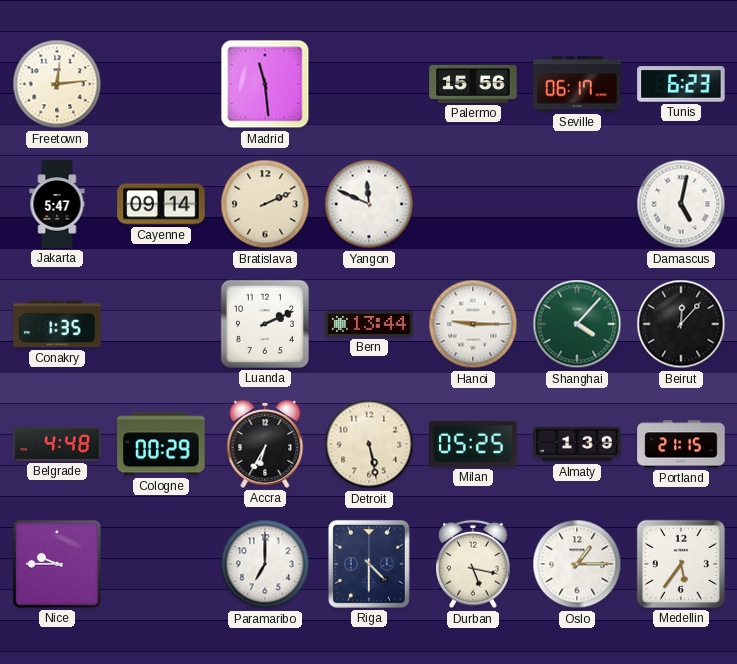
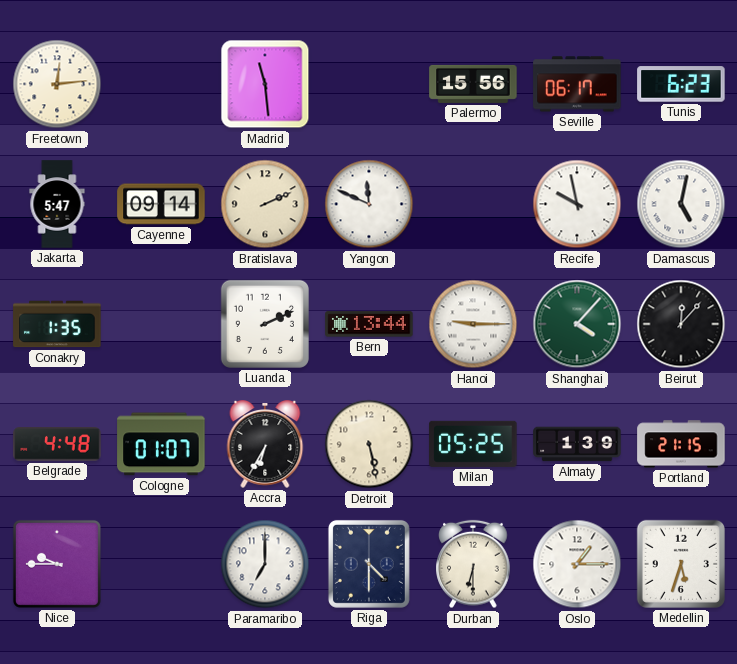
Recife: none -> 9:58 (577, 204)
Cologne: 00:29 -> 01:07 (161, 444)
Durban: 5:17 -> 6:30 (473, 564)
Medellin: 5:36 -> 5:33 (681, 564)
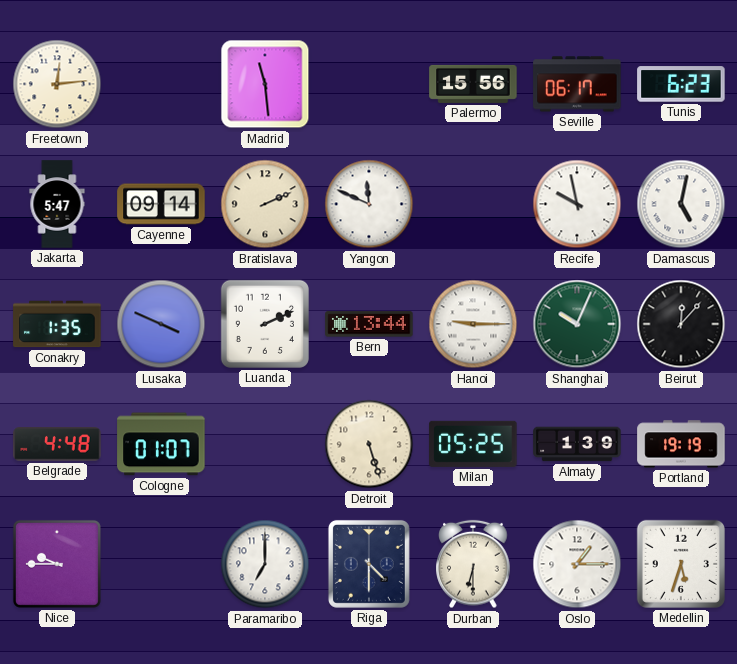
Lusaka: none -> 3:49 (161, 324)
Shanghai: 4:07 -> 10:04 (577, 324)
Accra: 6:35 -> none (265, 444)
Detroit: 5:28 -> 5:27 (369, 444)
Portland: 21:15 -> 19:19 (681, 444)
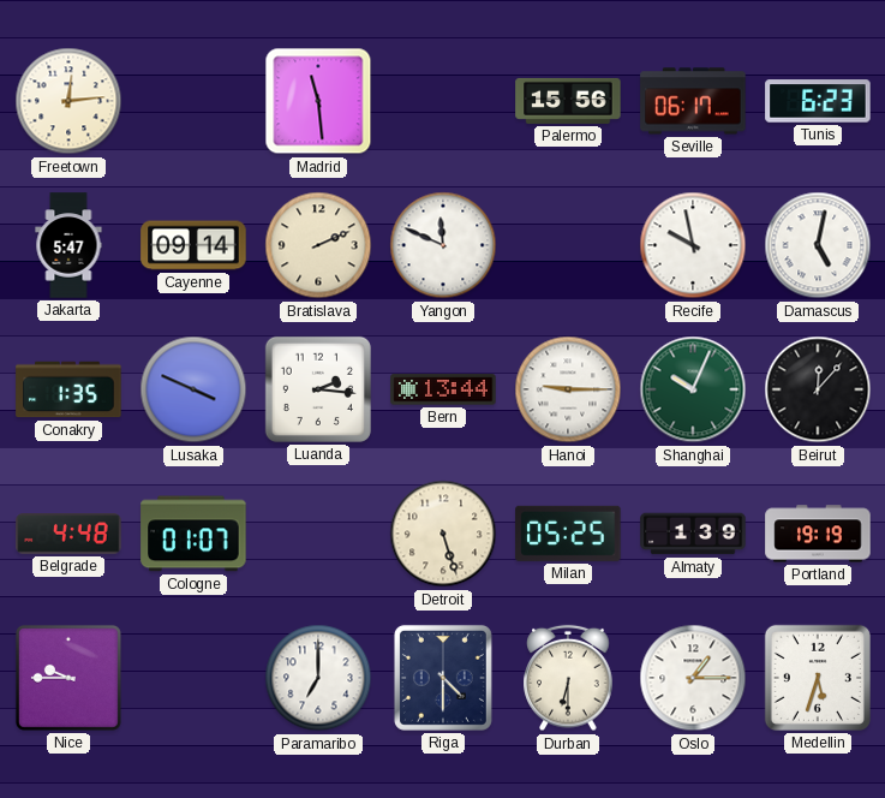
Luanda: 2:11 -> 2:16 (318, 389)
